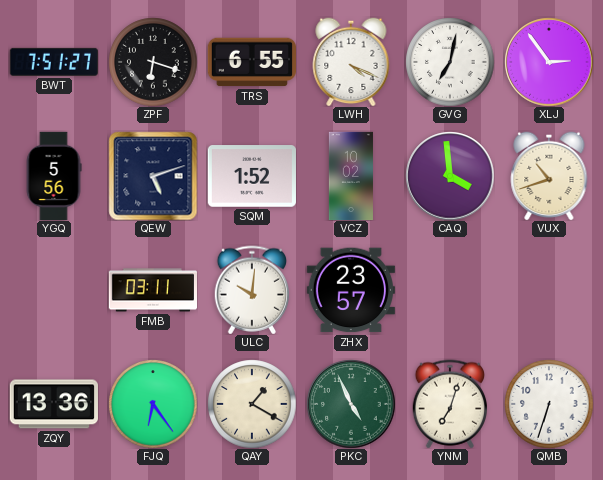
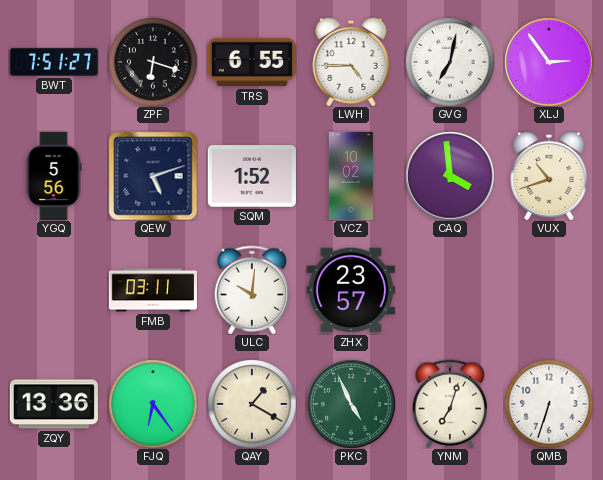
LWH: 4:19 -> 4:45 (351, 62)
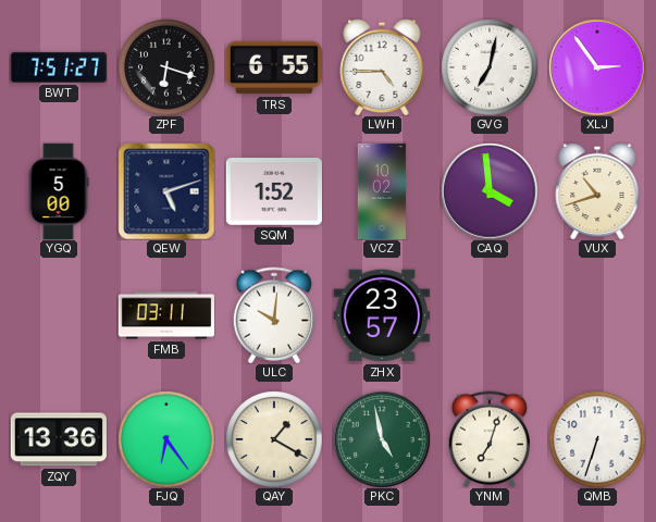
YGQ: 5:56 -> 5:00 (59, 190)
PKC: 4:56 -> 4:58 (382, 439)
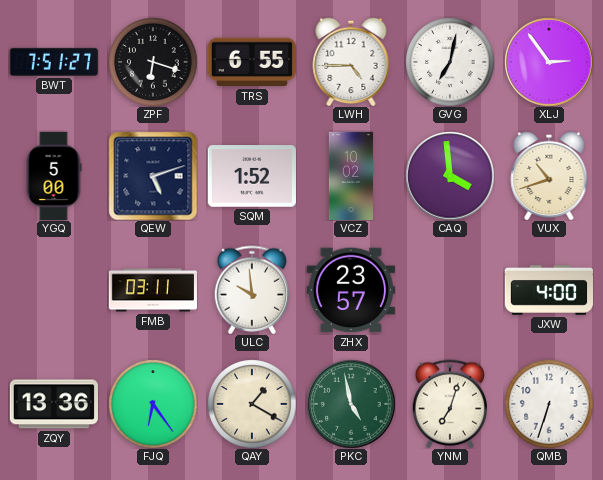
ULC: 10:01 -> 9:59 (251, 290)
JXW: none -> 4:00 (549, 291)
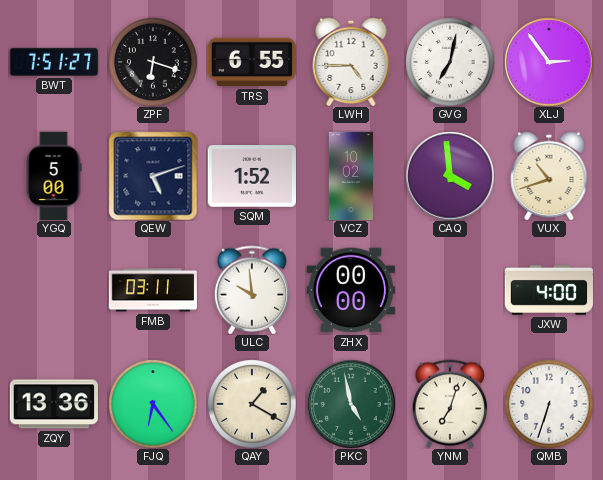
ZHX: 23:57 -> 00:00 (351, 290)
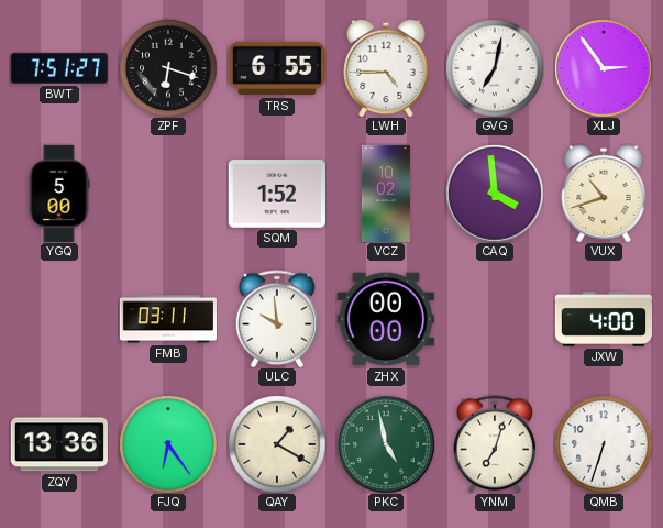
QEW: 5:12 -> none (153, 176)
